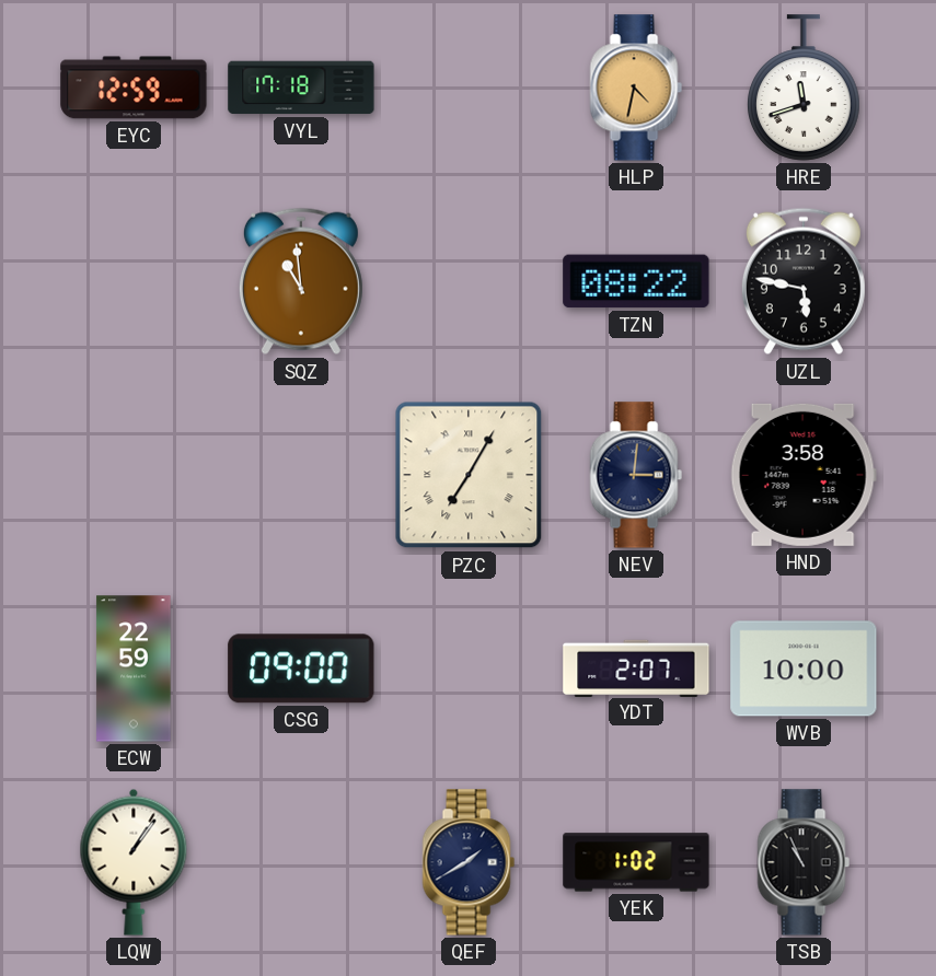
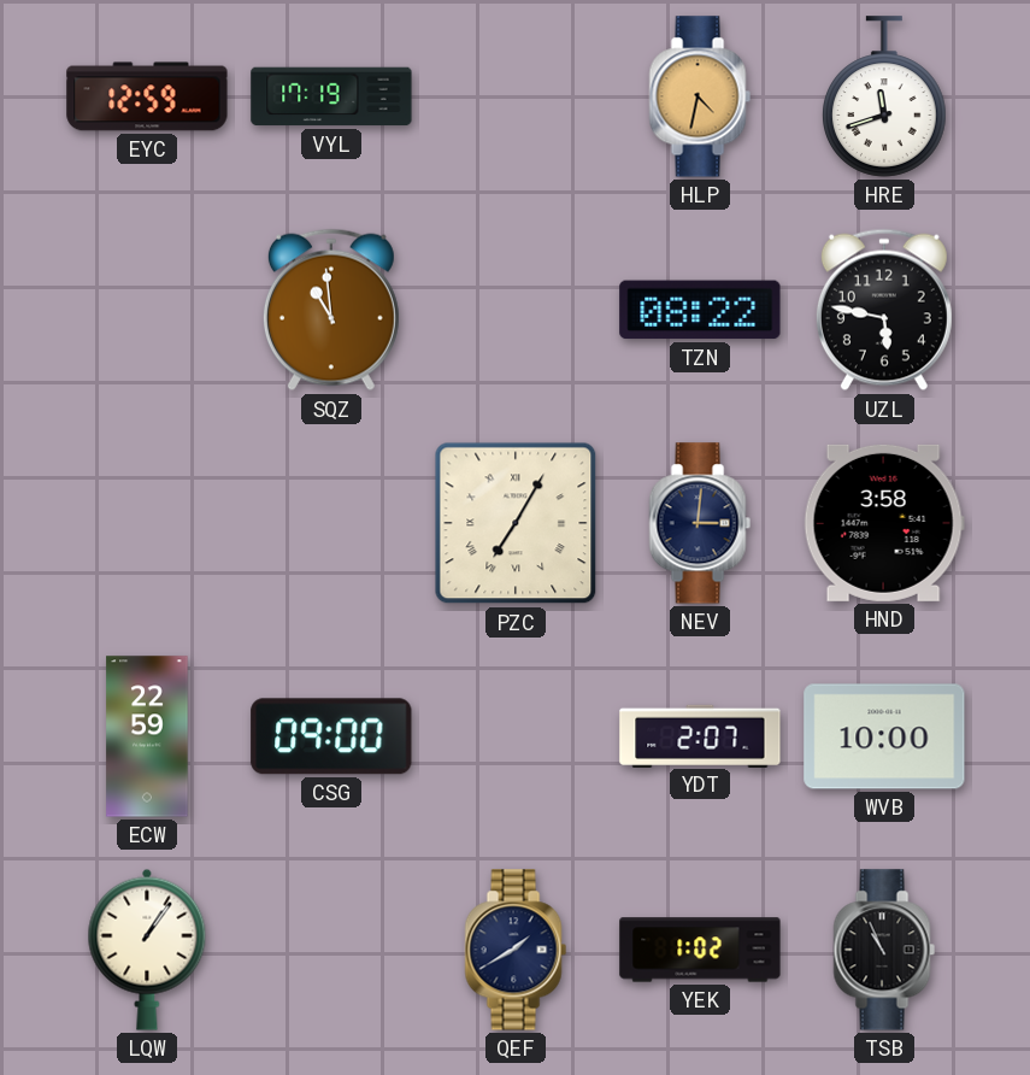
VYL: 17:18 -> 17:19 (331, 96)
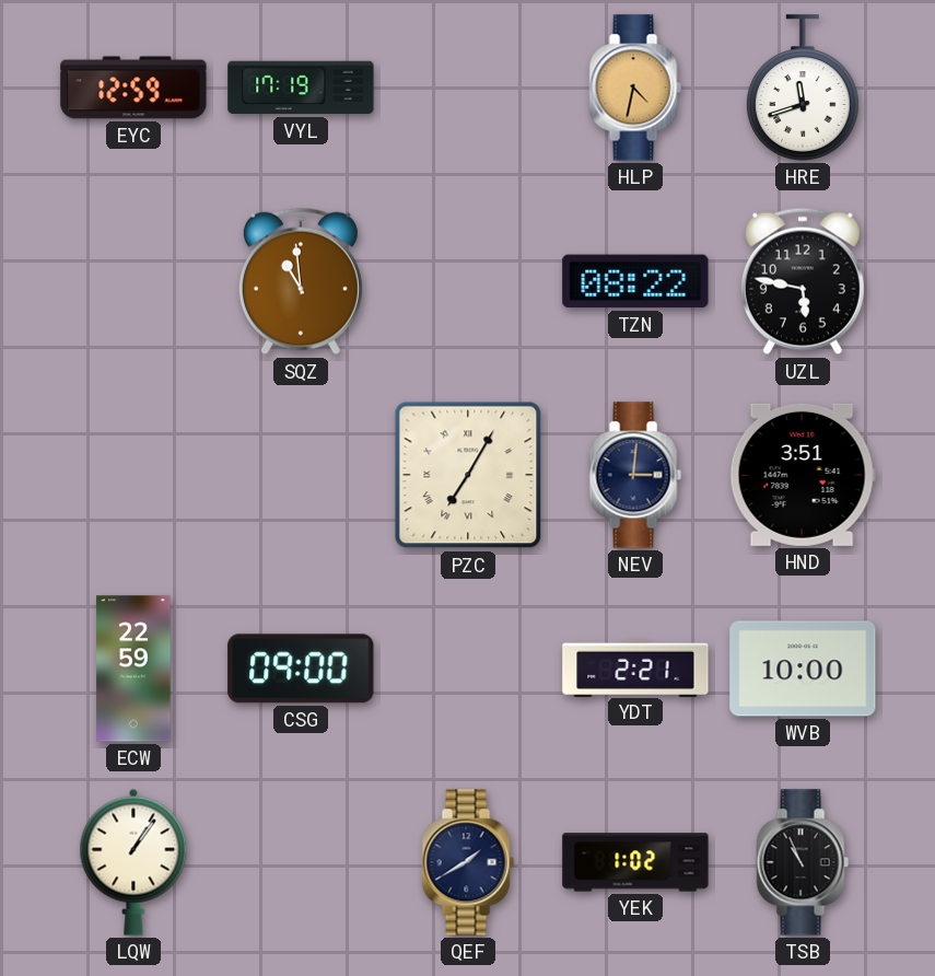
HND: 3:58 -> 3:51 (803, 475)
YDT: 2:07 -> 2:21 (635, 667)
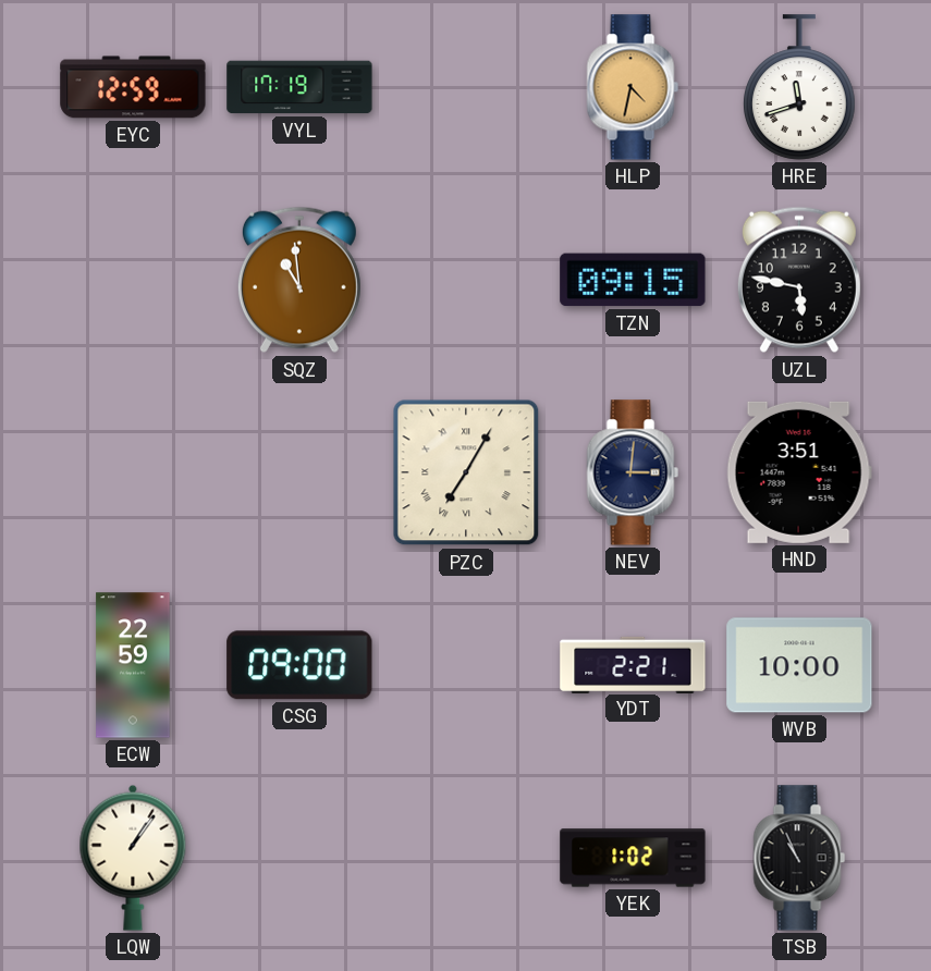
TZN: 08:22 -> 09:15 (633, 280)
QEF: 1:40 -> none (468, 862)
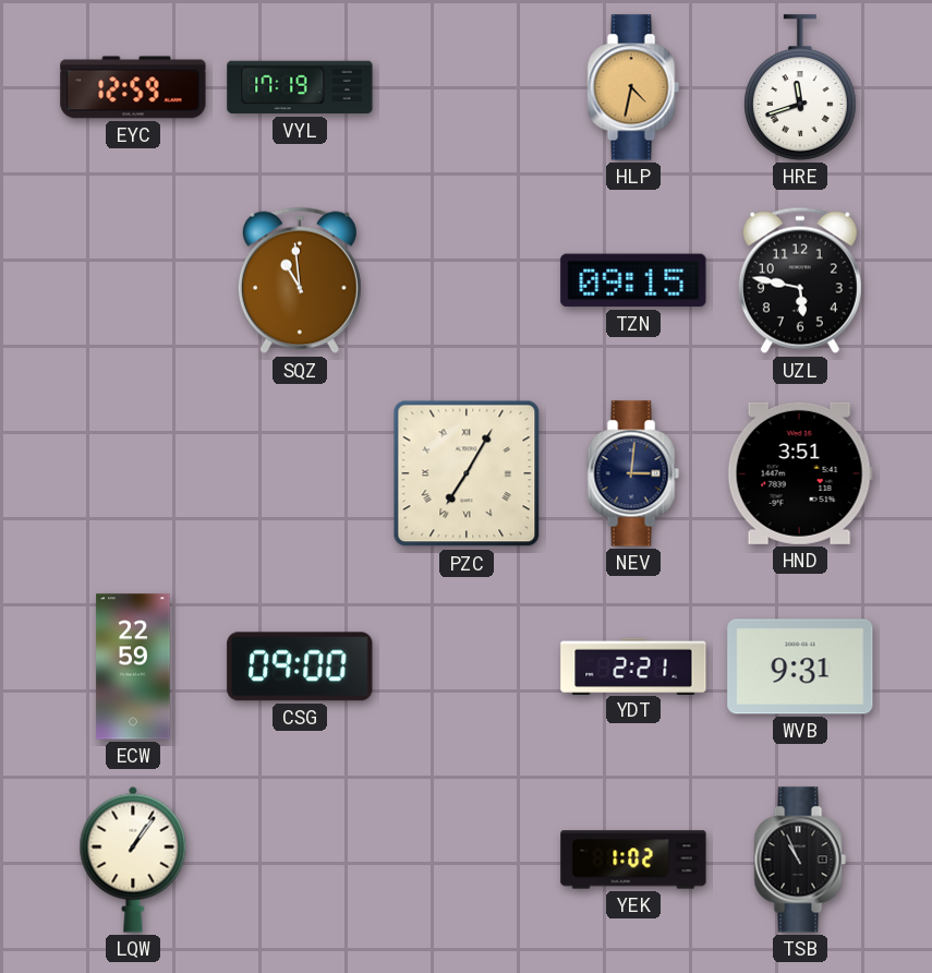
WVB: 10:00 -> 9:31 (800, 666)
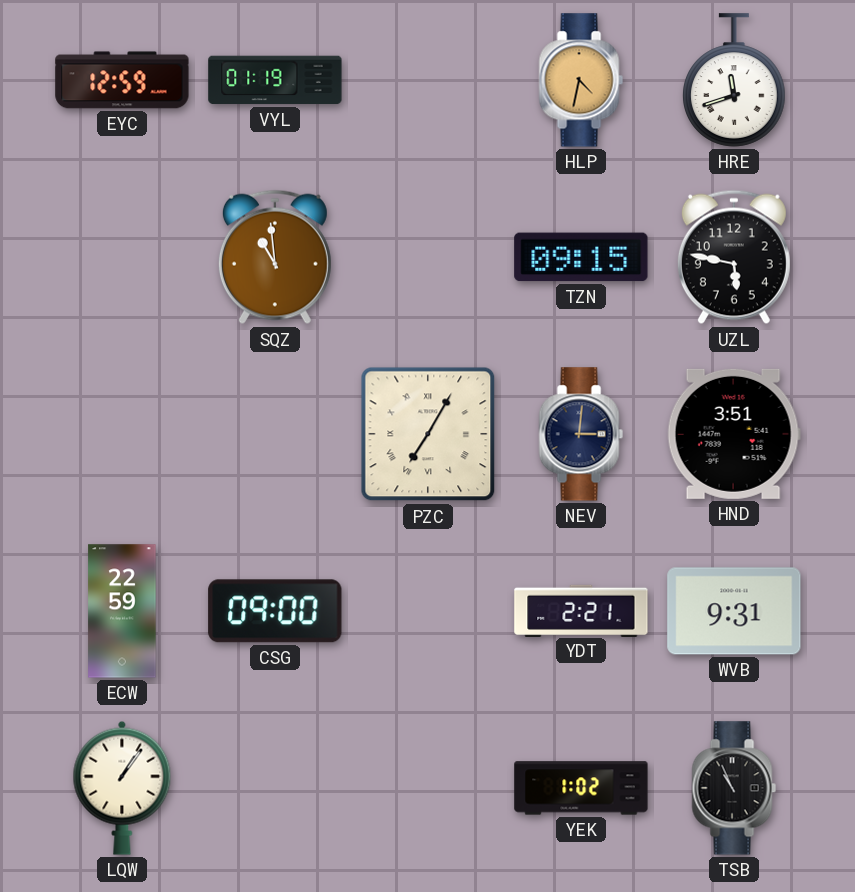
VYL: 17:19 -> 01:19 (275, 80)
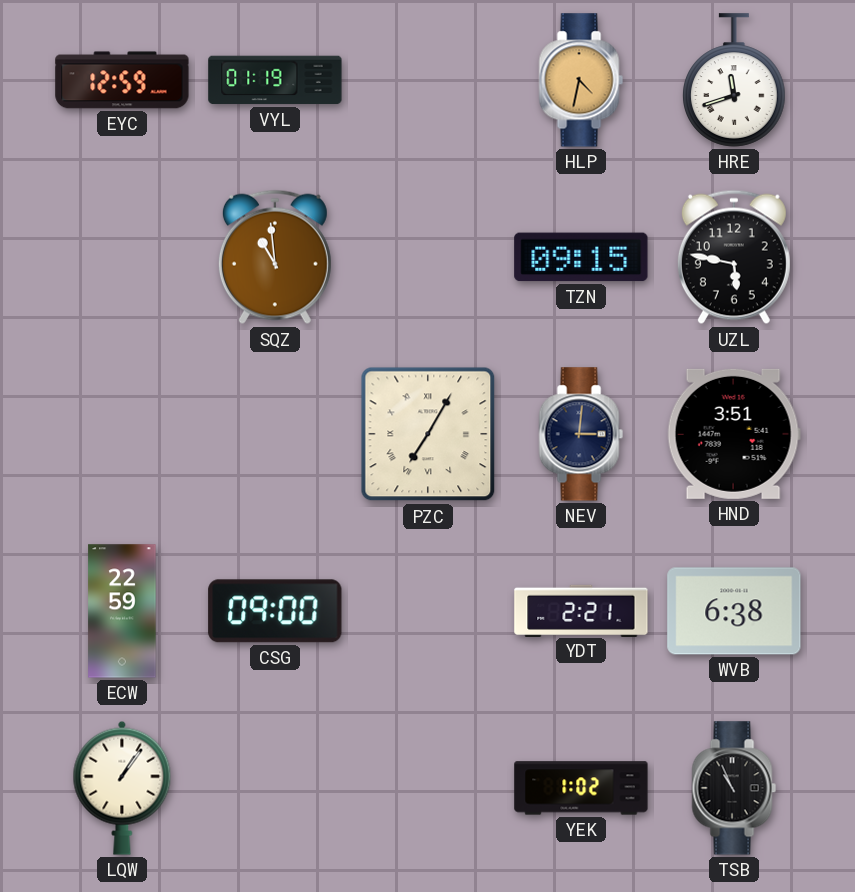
WVB: 9:31 -> 6:38 (734, 611)
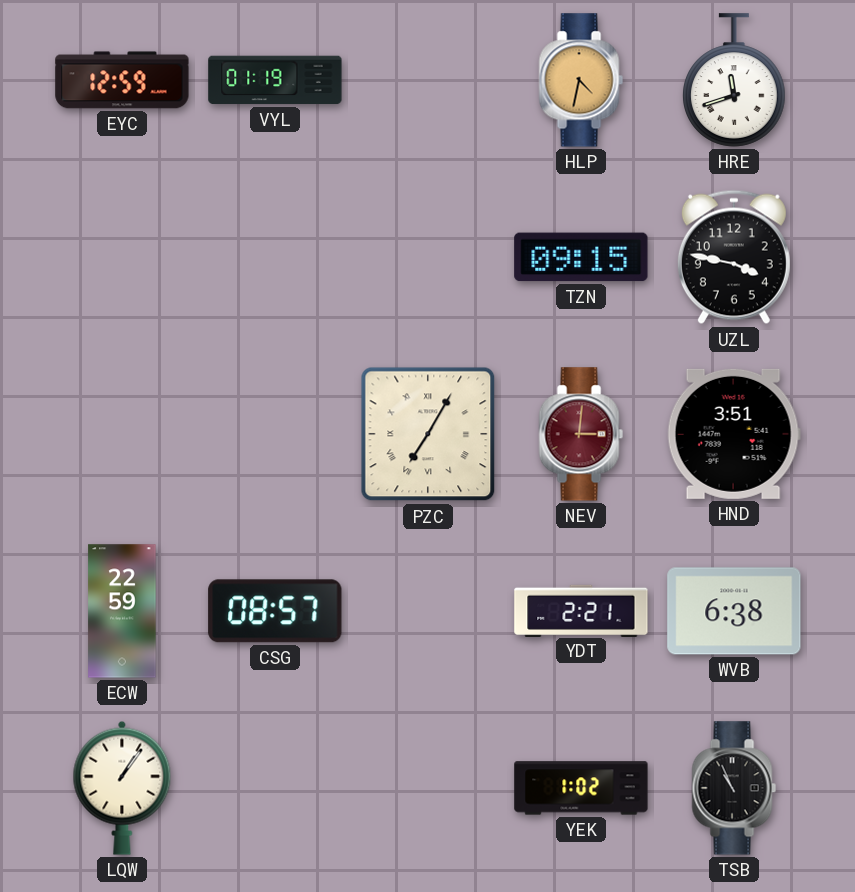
SQZ: 10:59 -> none (275, 257)
UZL: 5:47 -> 3:47 (734, 257)
NEV dial: navy -> burgundy (581, 434)
CSG: 09:00 -> 08:57 (275, 611)
